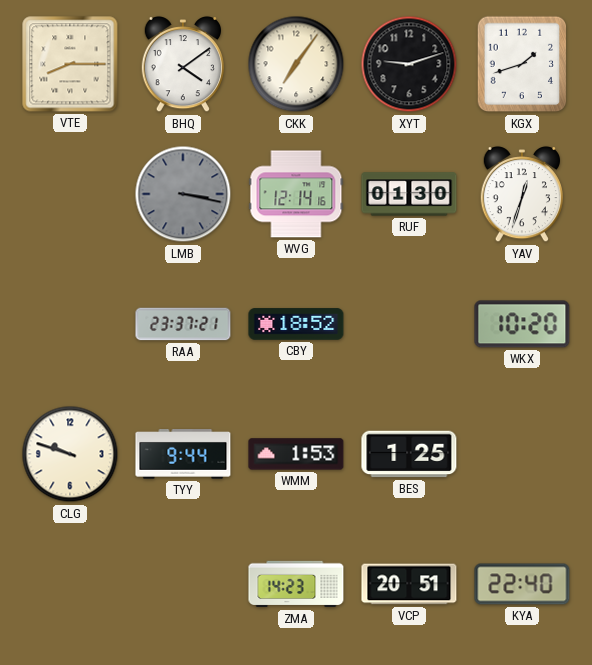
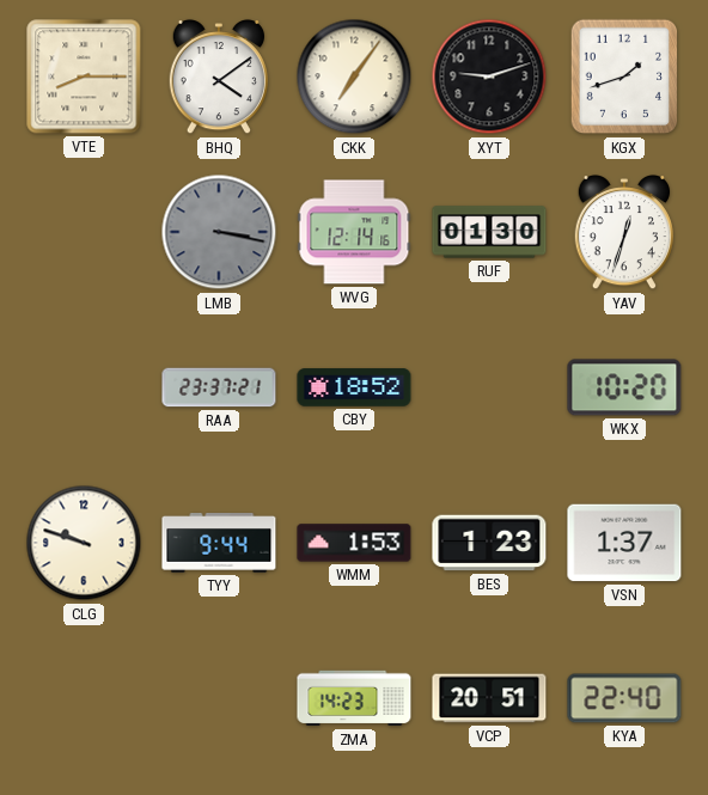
BES: 1:25 -> 1:23 (489, 543)
VSN: none -> 1:37 (624, 543)
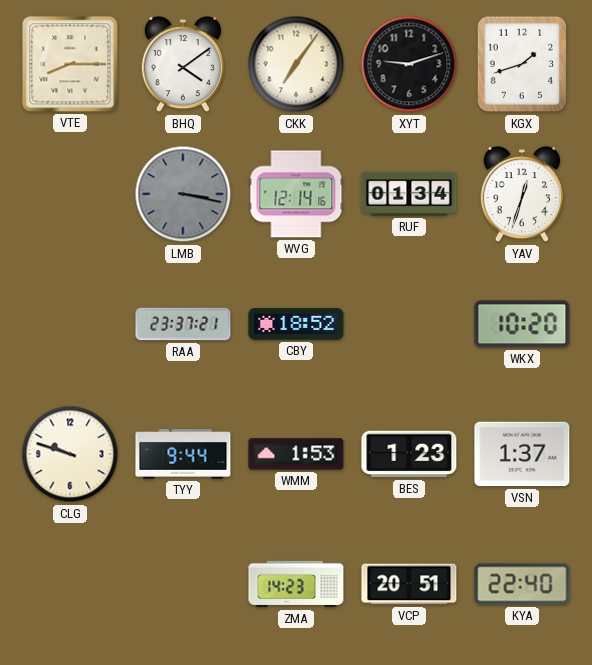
RUF: 01:30 -> 01:34 (409, 194)
